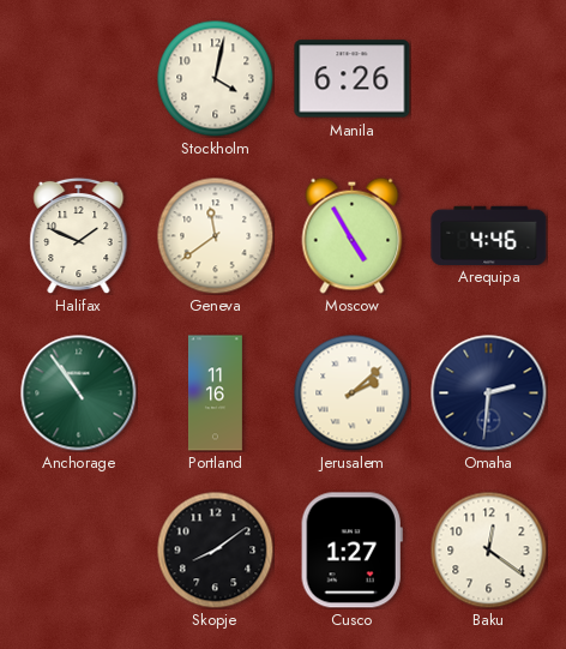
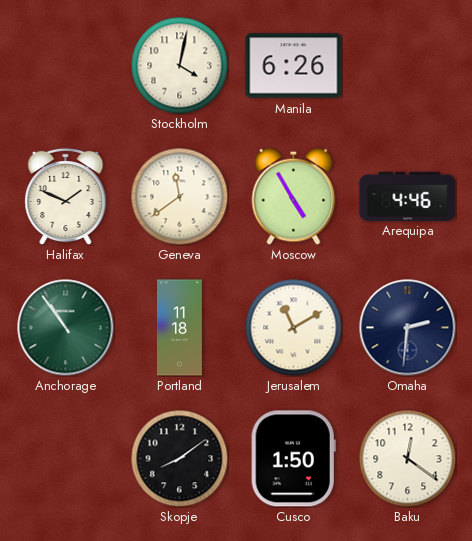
Portland: 11:16 -> 11:18 (179, 328)
Jerusalem: 2:08 -> 11:10 (293, 327)
Cusco: 1:27 -> 1:50 (293, 459)
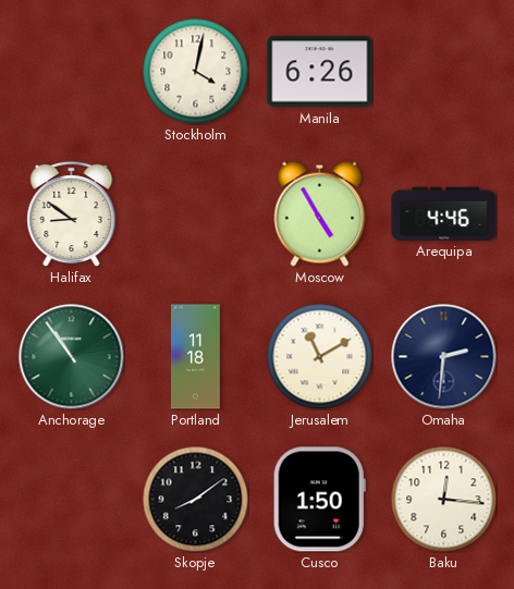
Halifax: 1:49 -> 8:51 (72, 213)
Geneva: 11:39 -> none (179, 196)
Baku: 12:21 -> 12:16 (443, 499)
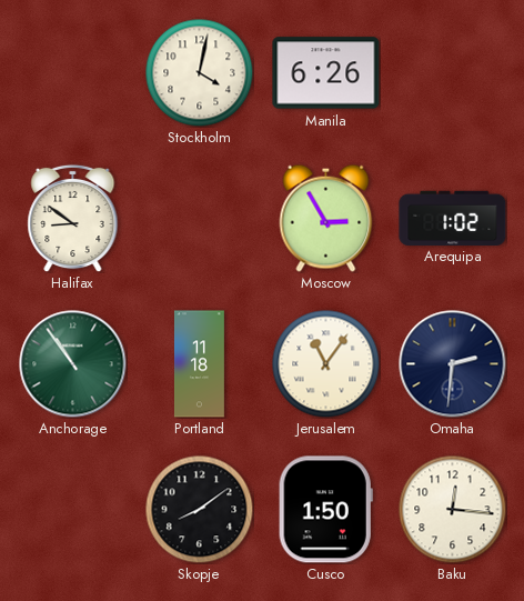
Moscow: 4:55 -> 2:55 (326, 218)
Arequipa: 4:46 -> 1:02 (453, 218)
Jerusalem: 11:10 -> 11:06 (325, 363)
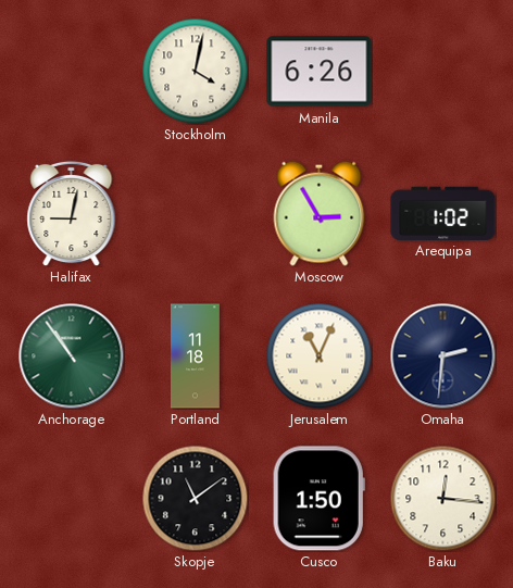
Halifax: 8:51 -> 9:02 (72, 213)
Jerusalem: 11:06 -> 11:04 (318, 355)
Skopje: 8:09 -> 11:09 (195, 498)
